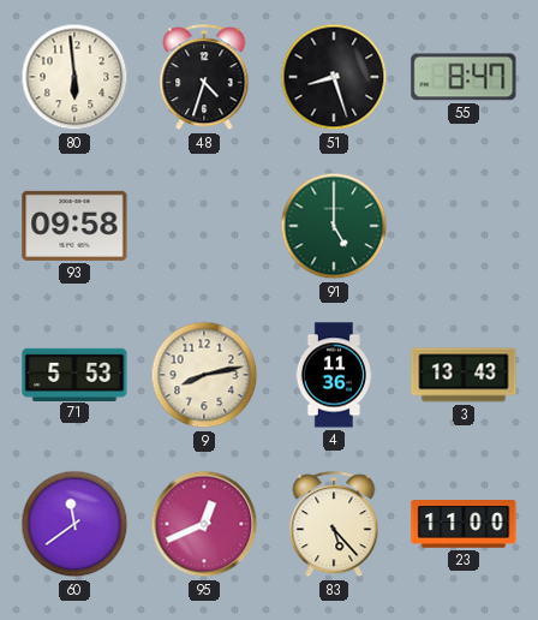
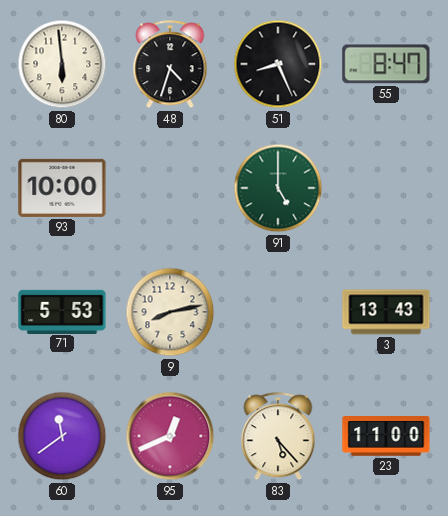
51: 8:27 -> 8:26 (278, 64)
93: 09:58 -> 10:00 (62, 188)
4: 11:36 -> none (334, 375)
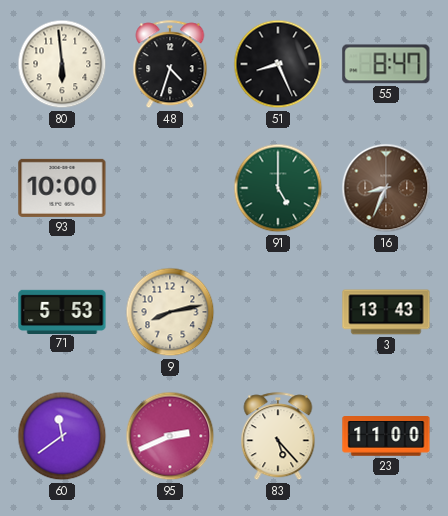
16: none -> 8:34 (386, 188)
95: 12:41 -> 2:41 (170, 436)
